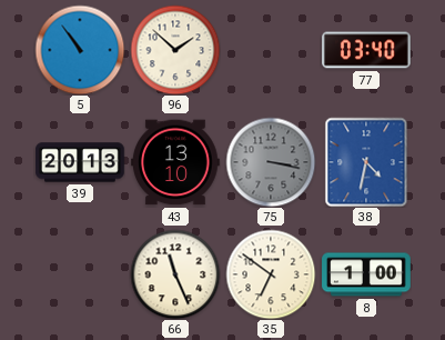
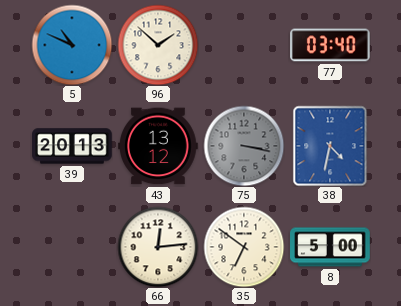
5: 10:54 -> 10:49 (72, 45)
43: 13:10 -> 13:12 (159, 146)
66: 11:26 -> 12:14 (158, 247)
8: 1:00 -> 5:00 (330, 247)
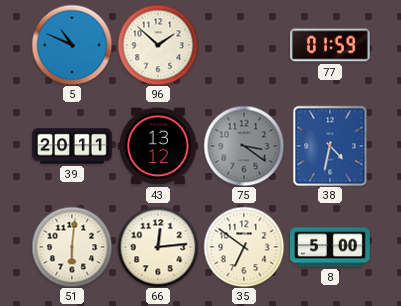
77: 03:40 -> 01:59 (330, 45)
39: 20:13 -> 20:11 (72, 146)
75: 3:17 -> 3:21 (244, 146)
51: none -> 6:01 (72, 247)
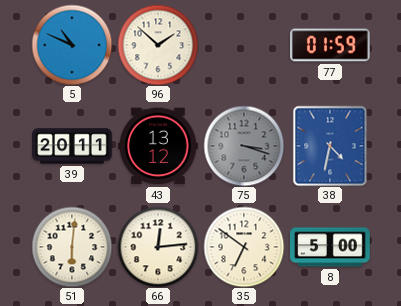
75: 3:21 -> 3:18 (244, 146)
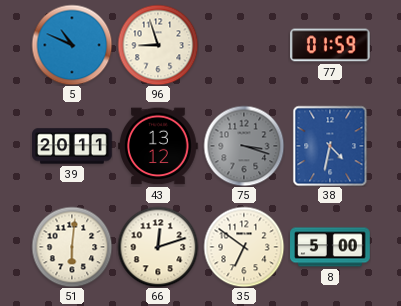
96: 1:52 -> 8:57 (158, 45)
66: 12:14 -> 12:12 (158, 247)
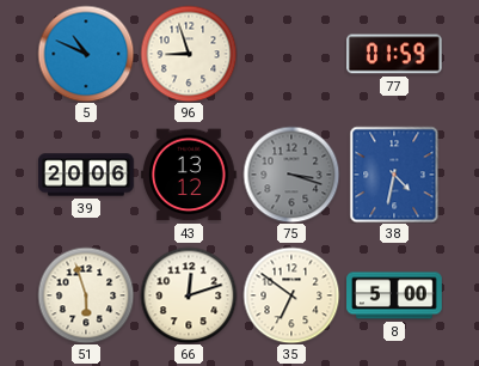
39: 20:11 -> 20:06 (86, 175)
51: 6:01 -> 5:57 (86, 295)
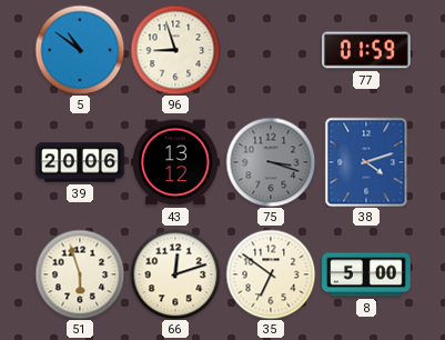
5: 10:49 -> 10:51 (80, 50)
38: 4:32 -> 4:12 (366, 162)
